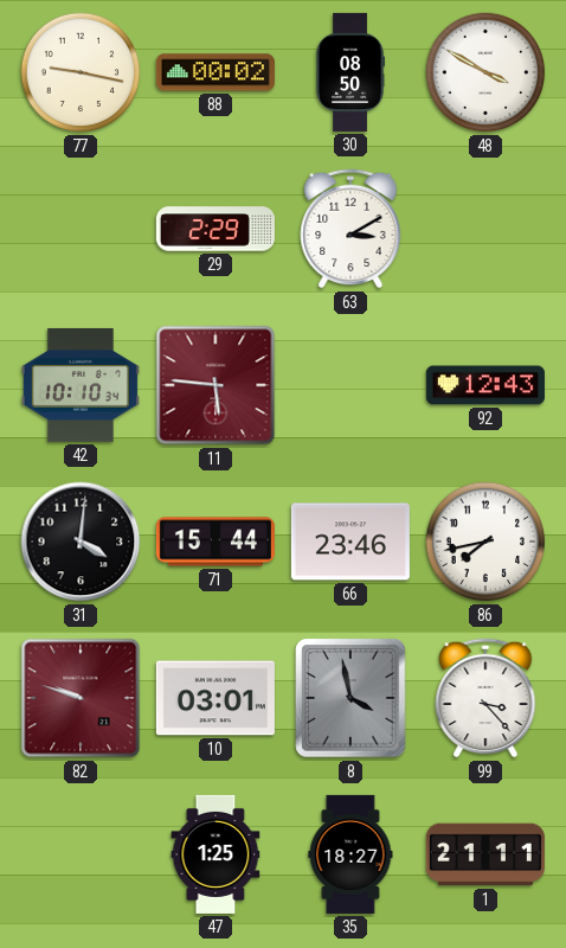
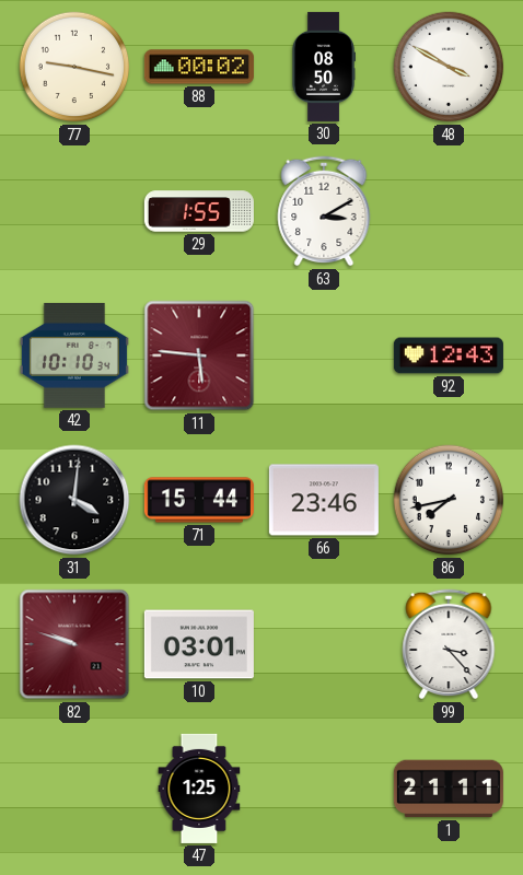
29: 2:29 -> 1:55 (199, 211)
8: 3:58 -> none (350, 698)
35: 18:27 -> none (350, 854)
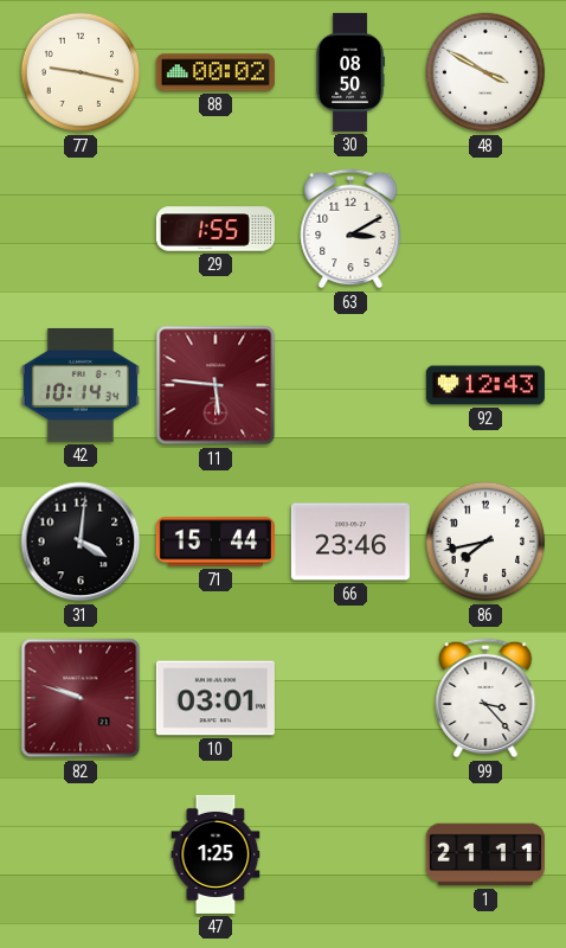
42: 10:10 -> 10:14 (81, 385)
